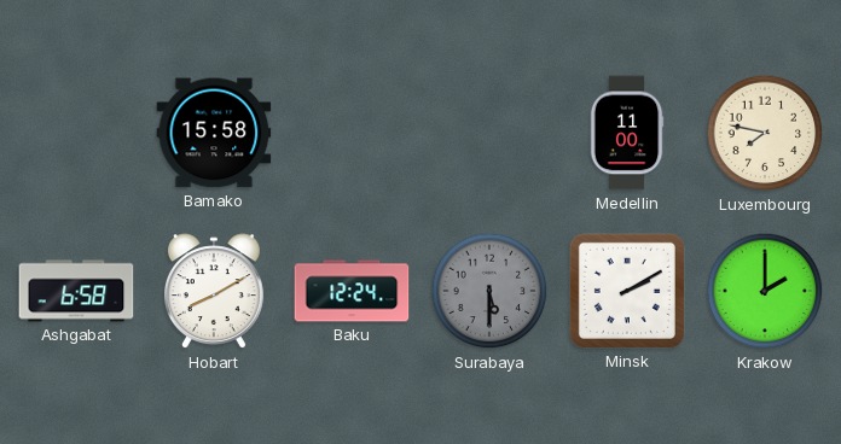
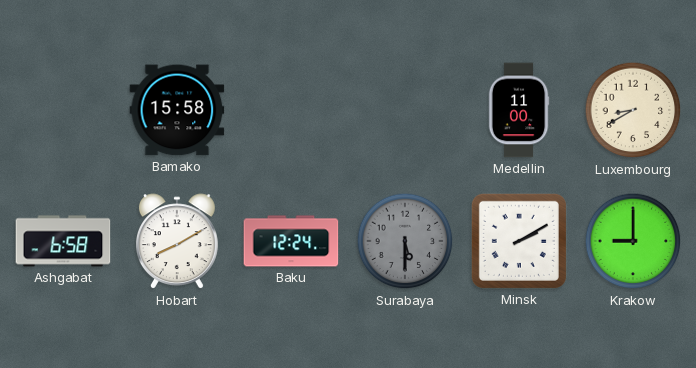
Luxembourg: 7:47 -> 8:40 (633, 110)
Krakow: 2:00 -> 9:00 (633, 241)
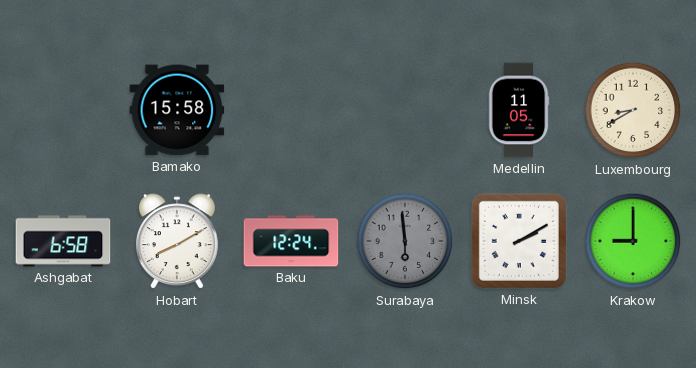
Medellin: 11:00 -> 11:05 (519, 110)
Surabaya: 5:30 -> 5:59 (405, 241)
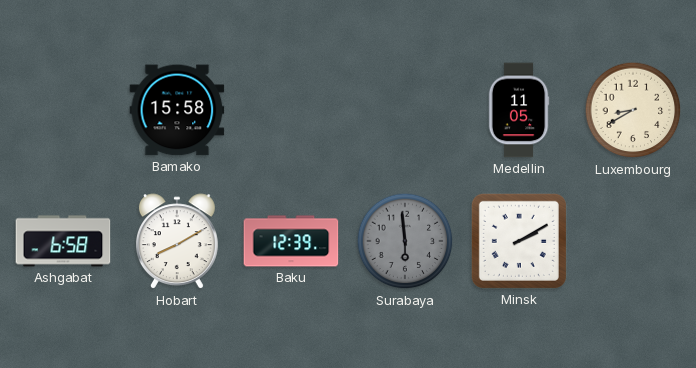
Baku: 12:24 -> 12:39 (291, 241)
Krakow: 9:00 -> none (633, 241)
